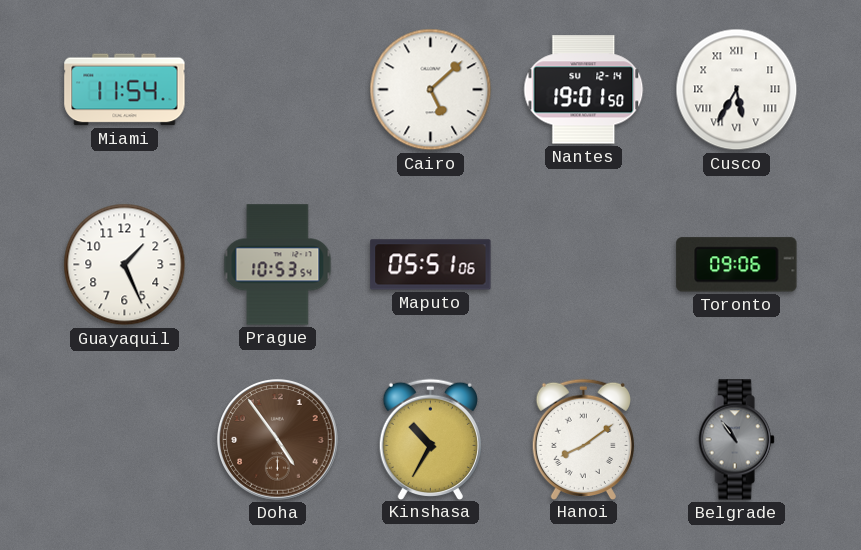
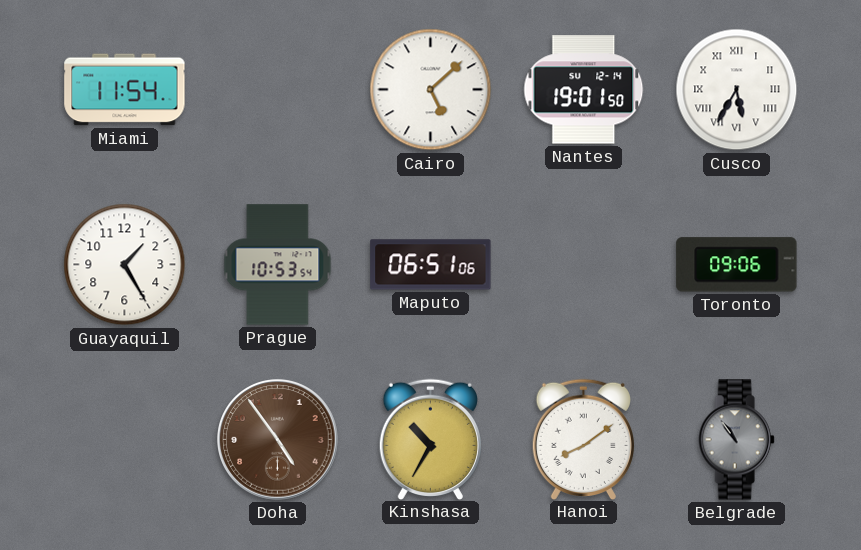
Guayaquil: 1:26 -> 1:25 (125, 265)
Maputo: 05:51 -> 06:51 (431, 265)
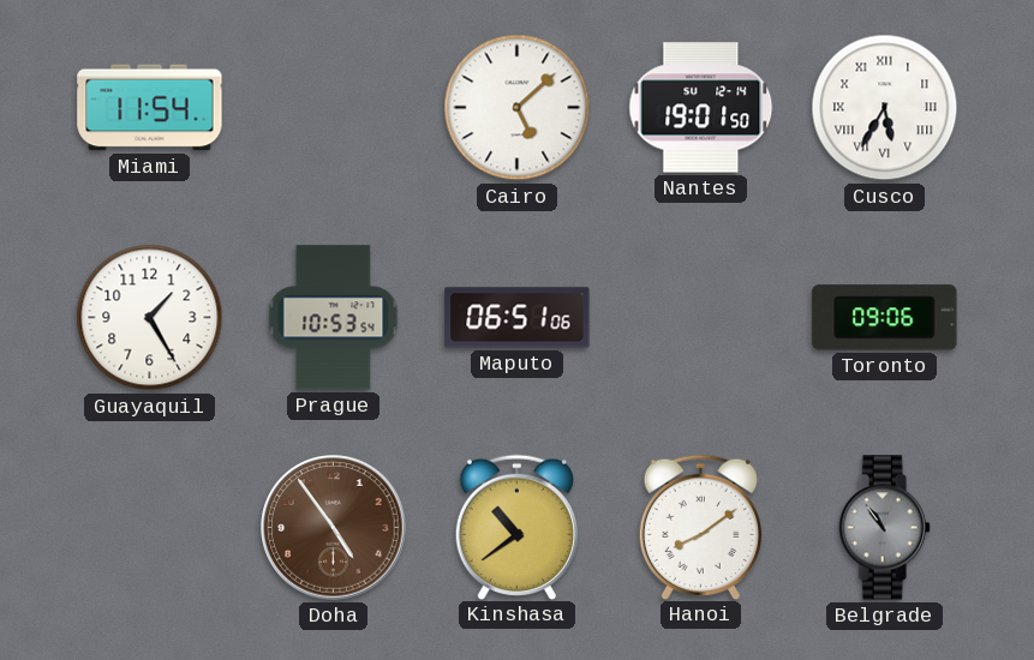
Kinshasa: 10:35 -> 10:39 (516, 527)
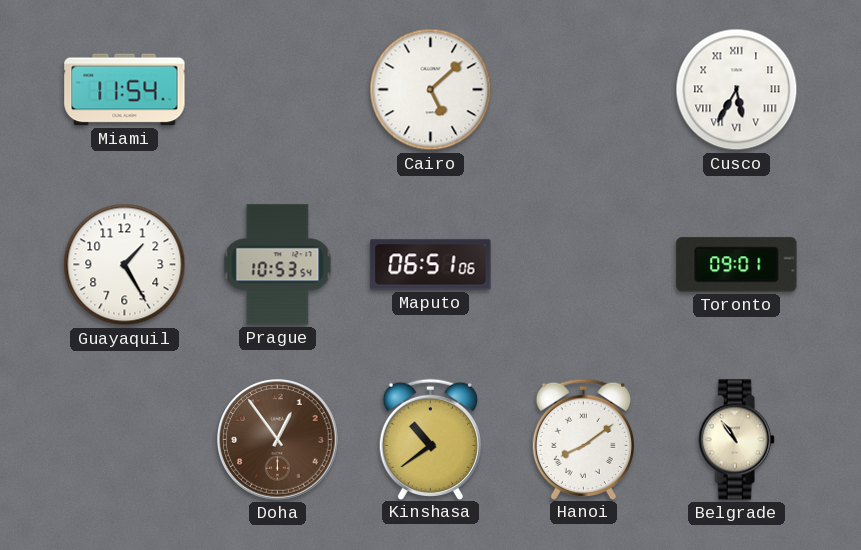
Nantes: 19:01 -> none (701, 108)
Toronto: 09:06 -> 09:01 (737, 265)
Doha: 4:54 -> 12:54 (278, 440)
Belgrade dial: grey -> cream (736, 440)
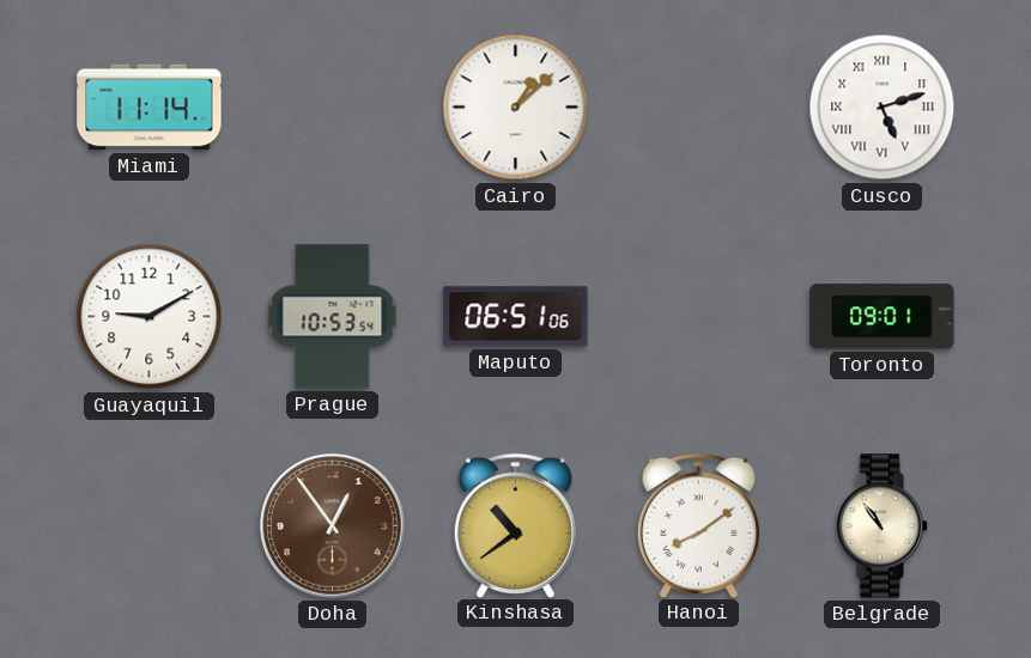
Miami: 11:54 -> 11:14 (150, 108)
Cairo: 5:08 -> 1:08 (516, 108)
Cusco: 5:35 -> 5:12 (883, 108)
Guayaquil: 1:25 -> 9:10 (150, 317)
